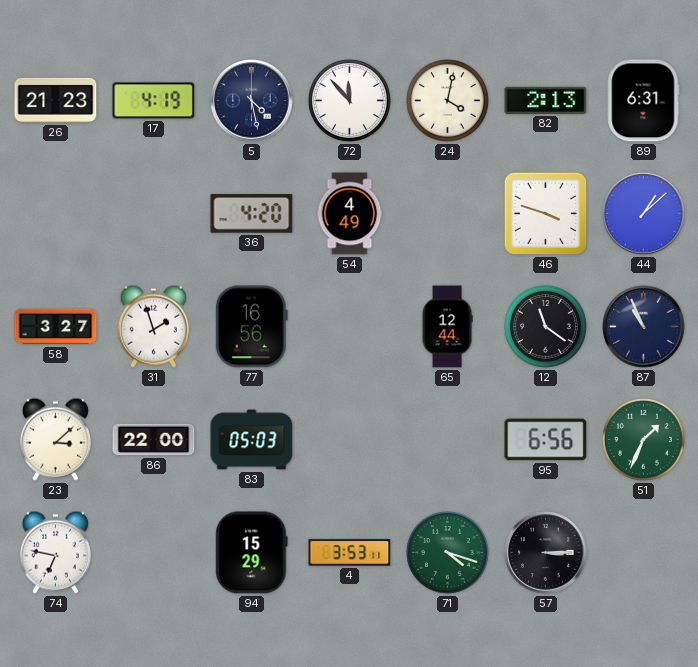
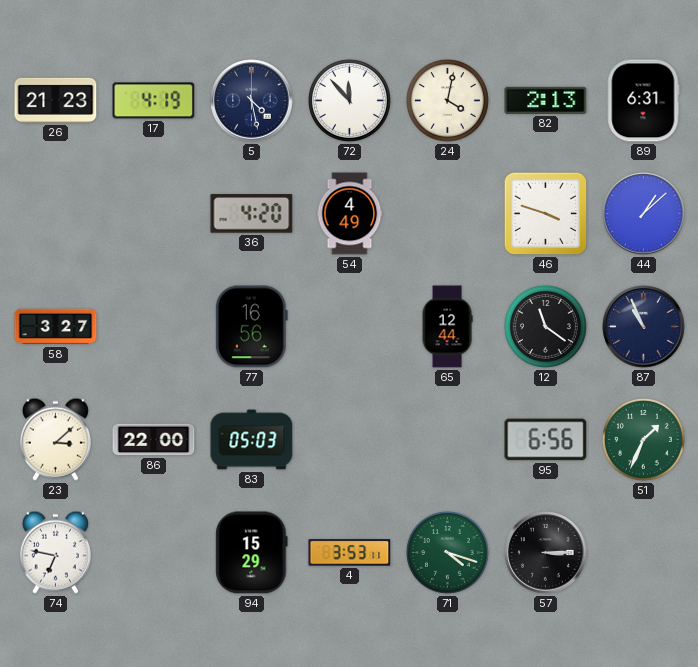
31: 1:57 -> none (153, 326)
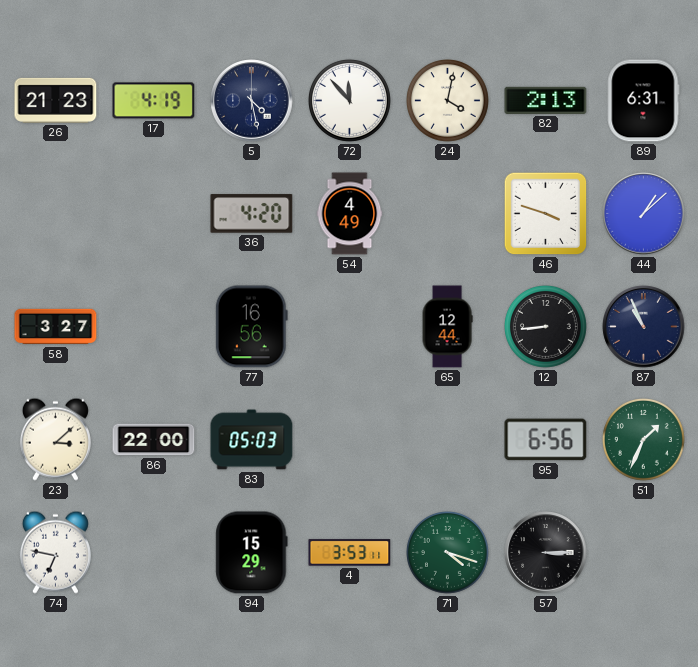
12: 11:21 -> 8:44 (546, 327)
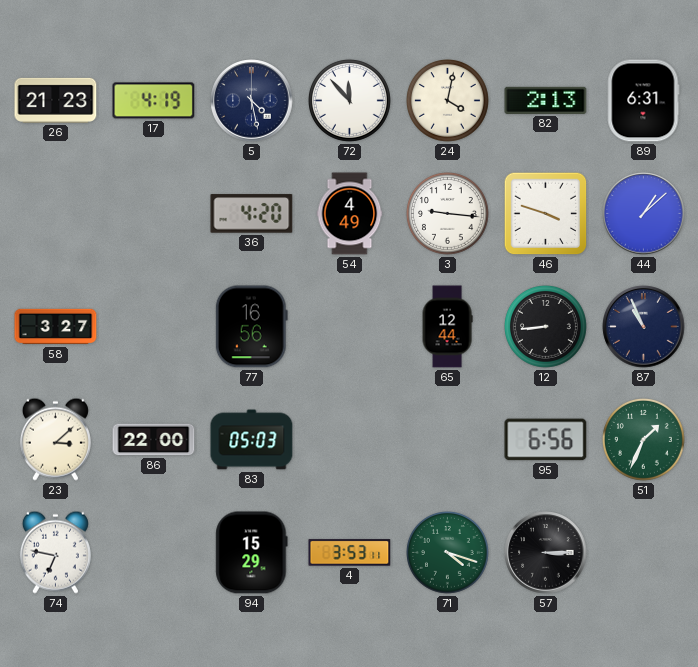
3: none -> 9:16 (448, 214)
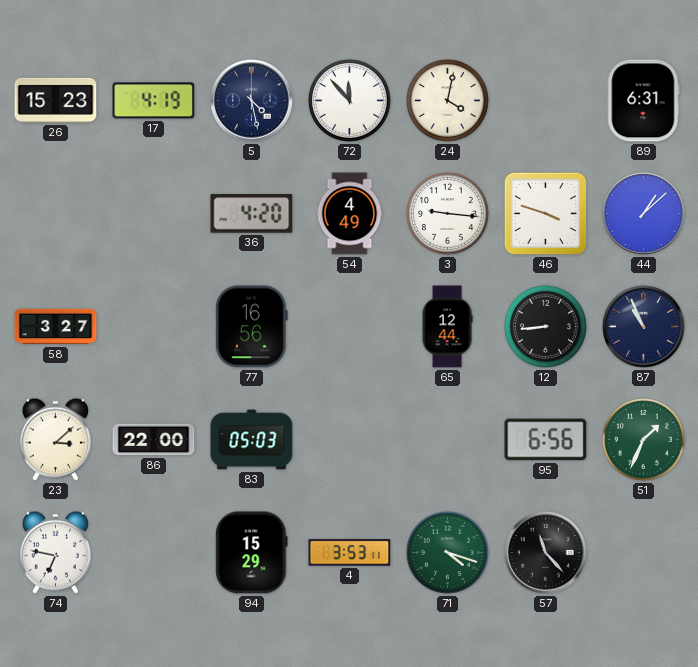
26: 21:23 -> 15:23 (56, 100)
82: 2:13 -> none (546, 100)
57: 3:15 -> 11:23 (546, 553)
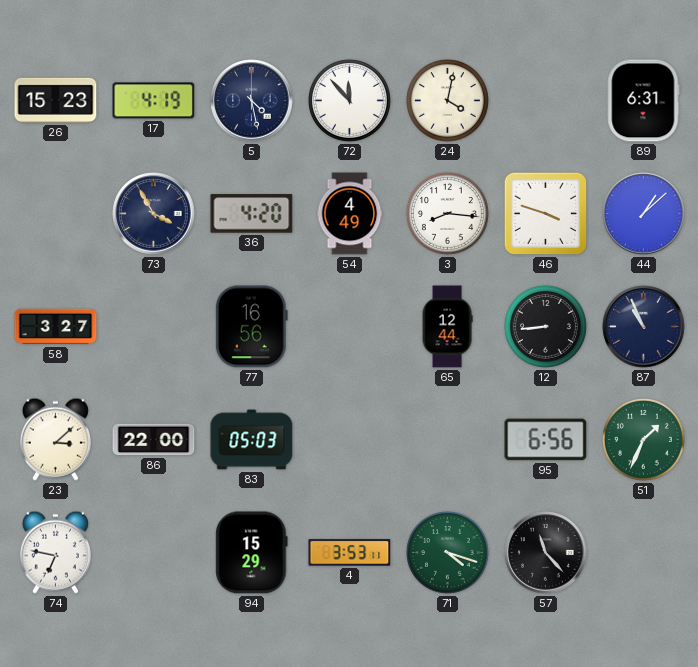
73: none -> 3:55 (154, 214)
3: 9:16 -> 8:16 (448, 214)
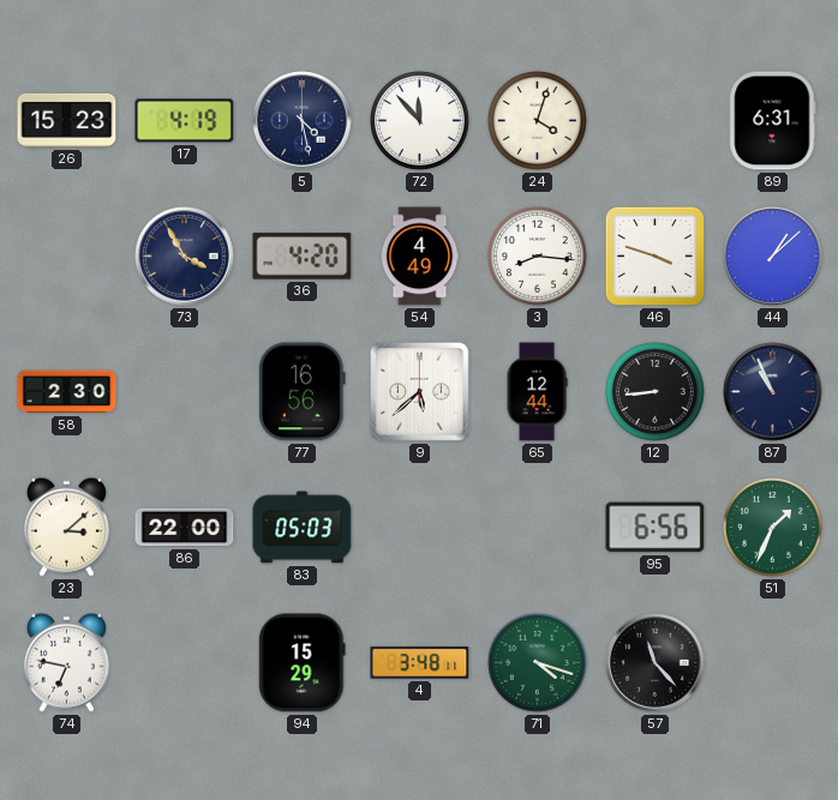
24: 4:02 -> 4:03 (538, 121)
58: 3:27 -> 2:30 (67, 392)
9: none -> 5:38 (420, 392)
4: 3:53 -> 3:48 (420, 663)
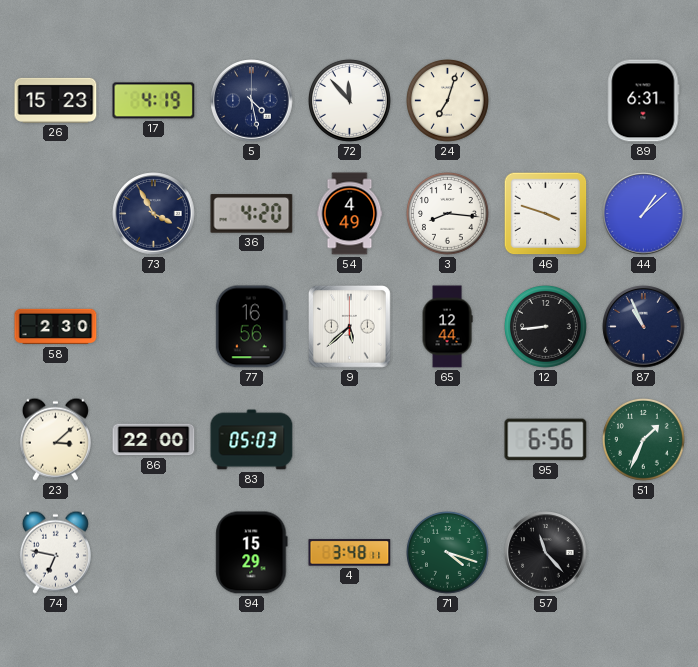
24: 4:03 -> 7:03 (448, 101)
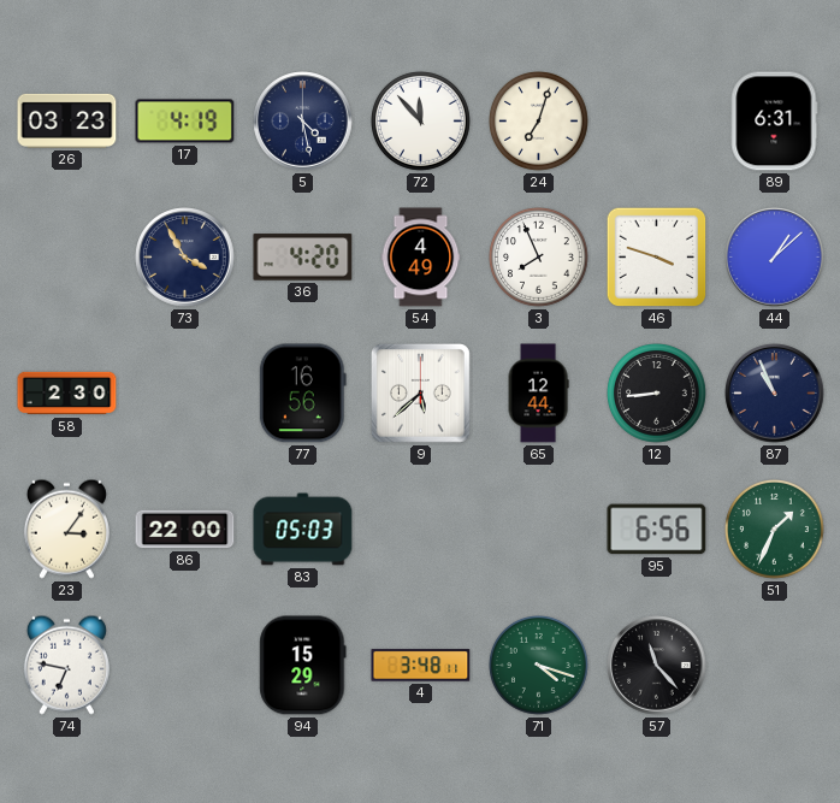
26: 15:23 -> 03:23 (67, 120)
3: 8:16 -> 7:56 (539, 258)
23: 3:08 -> 3:06 (66, 529)
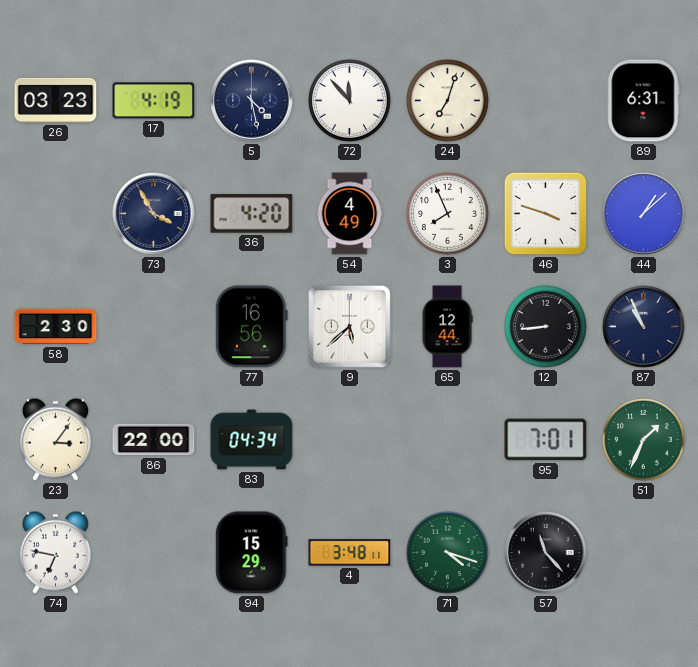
83: 05:03 -> 04:34 (252, 440)
95: 6:56 -> 7:01 (546, 440)
